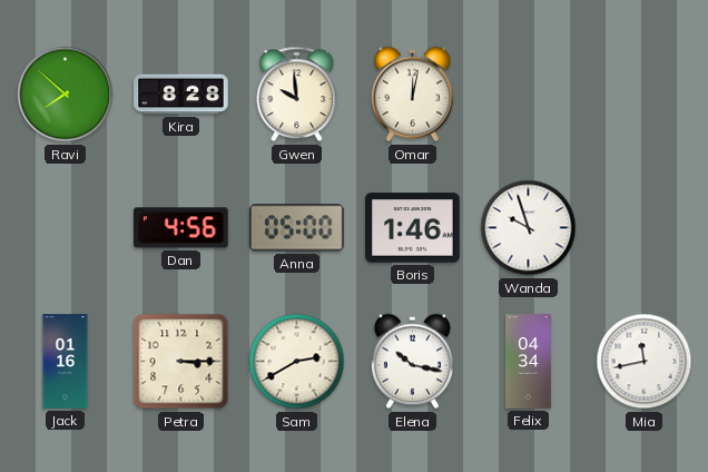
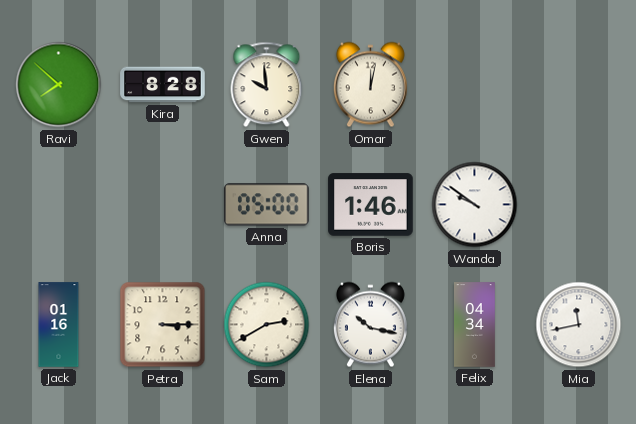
Dan: 4:56 -> none (181, 228)
Wanda: 9:57 -> 9:51 (475, 205)
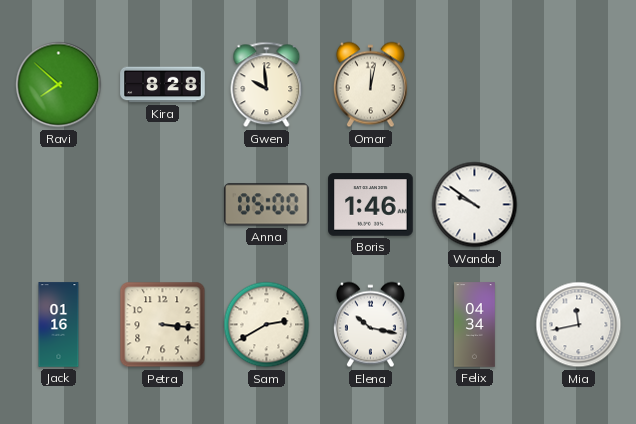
Petra: 3:15 -> 3:16 (163, 325)
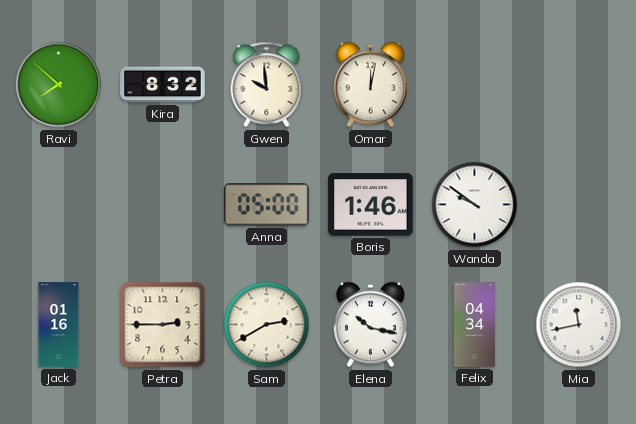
Kira: 8:28 -> 8:32 (163, 85)
Petra: 3:16 -> 2:45 (163, 325)
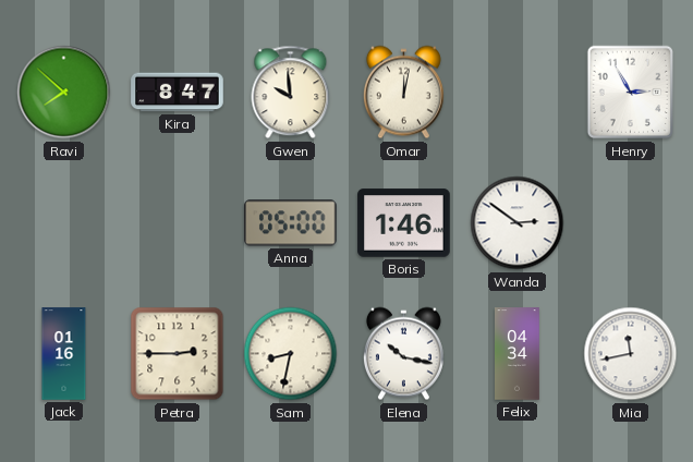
Kira: 8:32 -> 8:47 (178, 93)
Henry: none -> 2:55 (631, 93)
Wanda: 9:51 -> 2:51 (518, 223)
Sam: 2:40 -> 8:32 (291, 354)
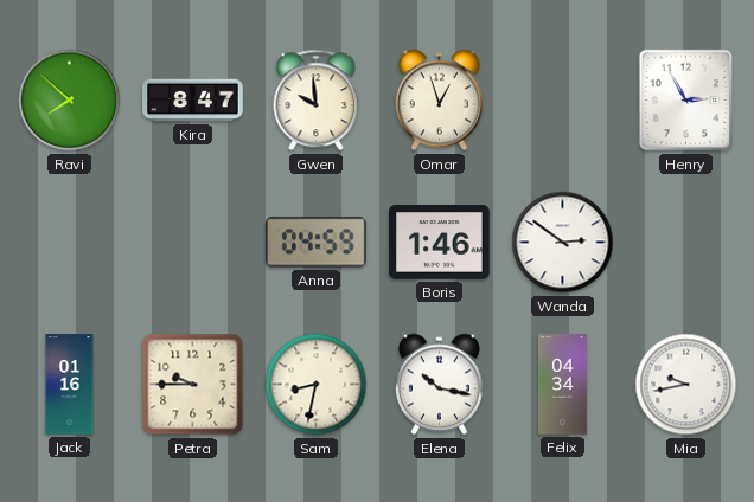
Omar: 12:02 -> 12:57 (439, 101)
Anna: 05:00 -> 04:59 (317, 243)
Petra: 2:45 -> 9:45 (193, 385)
Mia: 11:43 -> 9:43 (686, 385)
